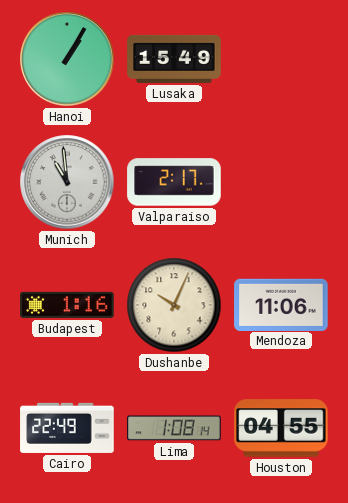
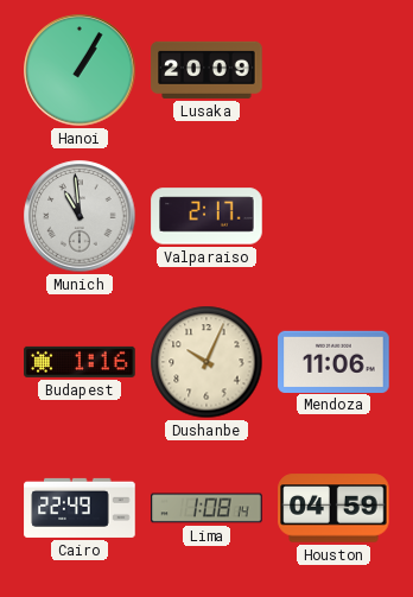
Lusaka: 15:49 -> 20:09 (206, 70)
Houston: 04:55 -> 04:59 (333, 508)
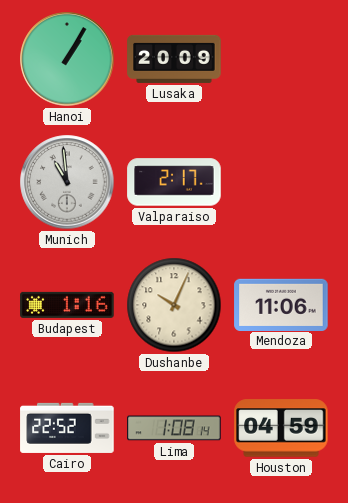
Cairo: 22:49 -> 22:52 (67, 428)
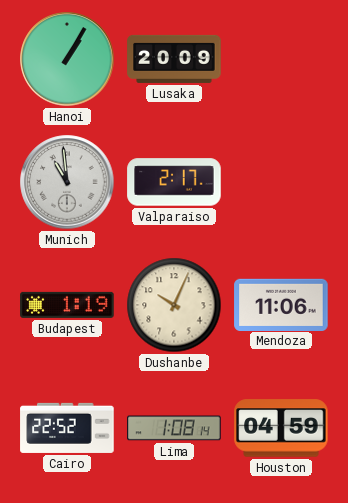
Budapest: 1:16 -> 1:19 (67, 305)
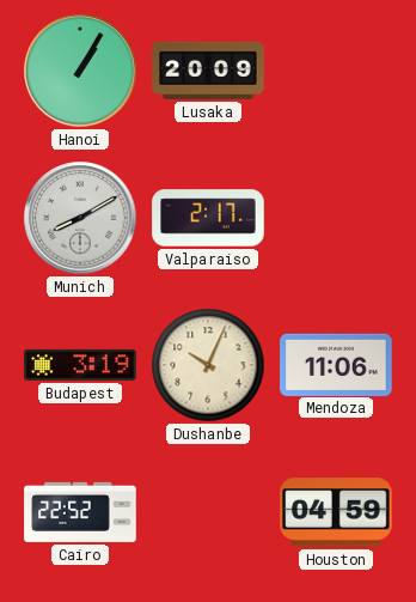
Munich: 10:59 -> 8:10 (80, 218)
Budapest: 1:19 -> 3:19 (80, 365)
Lima: 1:08 -> none (174, 428)
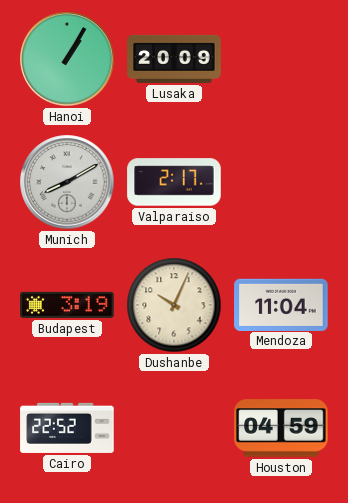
Mendoza: 11:06 -> 11:04 (281, 304)
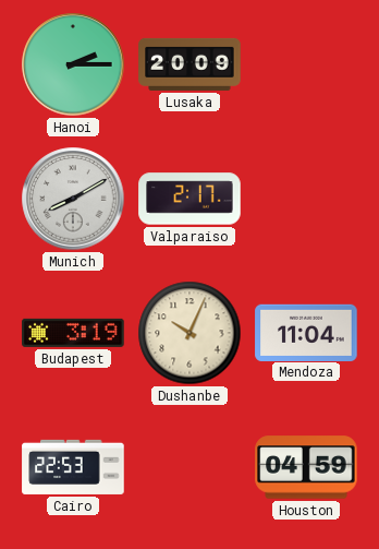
Hanoi: 1:05 -> 2:15 (73, 64)
Cairo: 22:52 -> 22:53 (73, 467)
